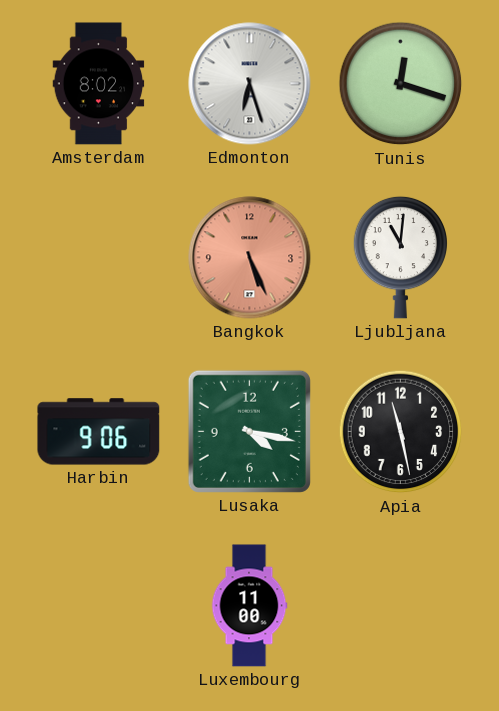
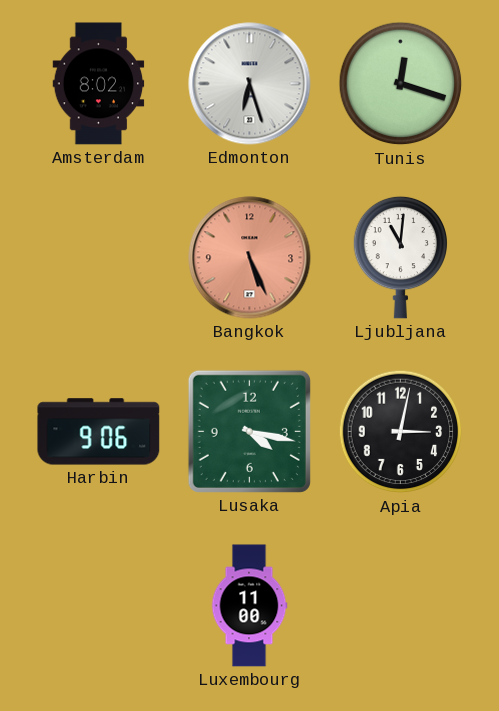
Apia: 11:28 -> 3:02 (401, 432)
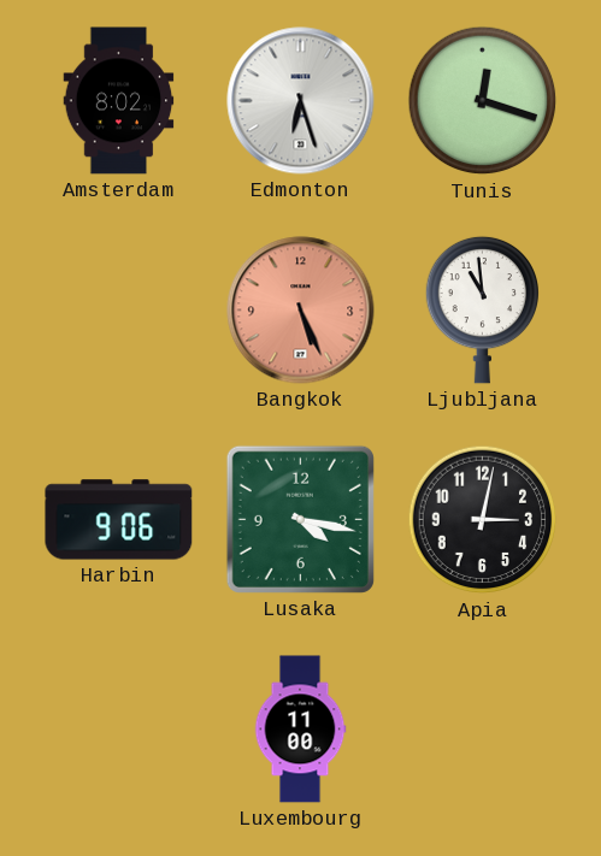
Ljubljana: 11:01 -> 10:59 (483, 309)
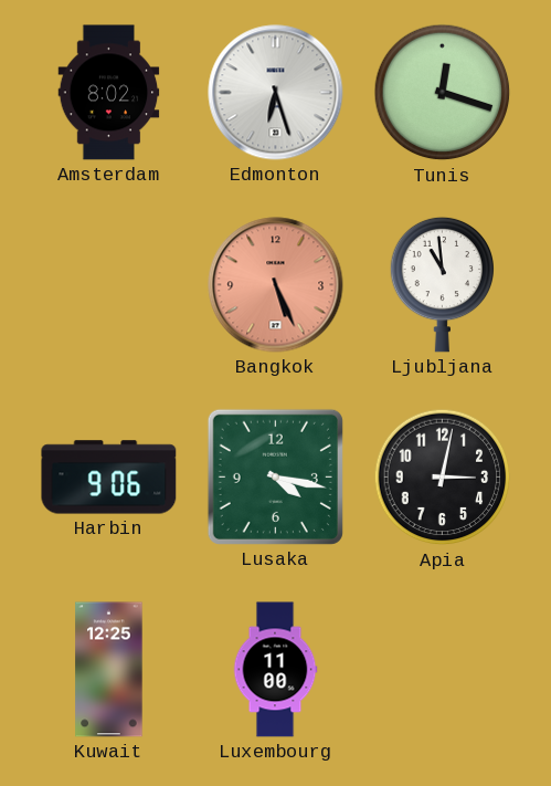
Kuwait: none -> 12:25 (109, 670)
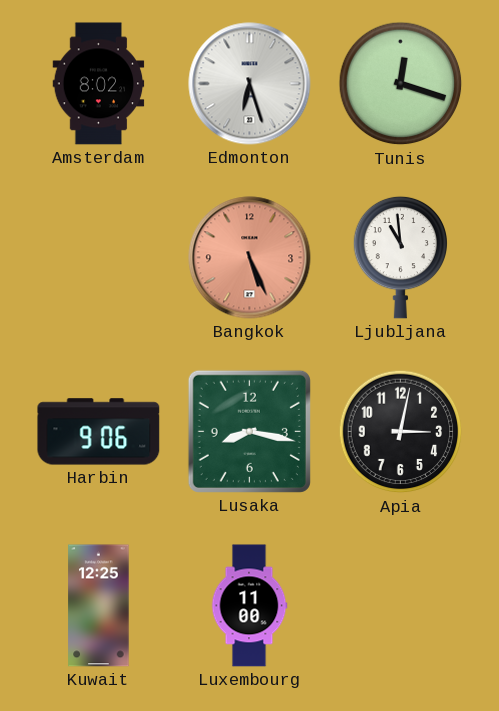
Lusaka: 4:17 -> 8:17 (249, 431)
